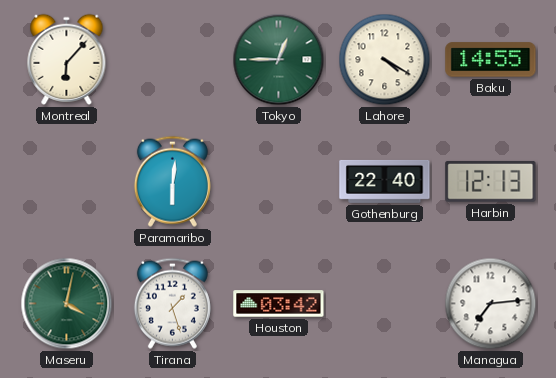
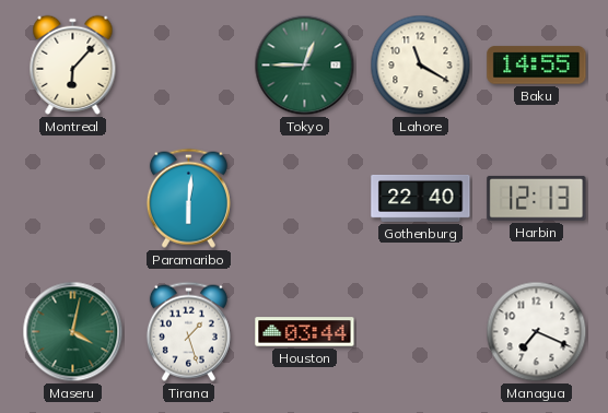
Lahore: 4:20 -> 11:20 (421, 66)
Houston: 03:42 -> 03:44 (305, 332)
Managua: 7:14 -> 7:19 (537, 332)
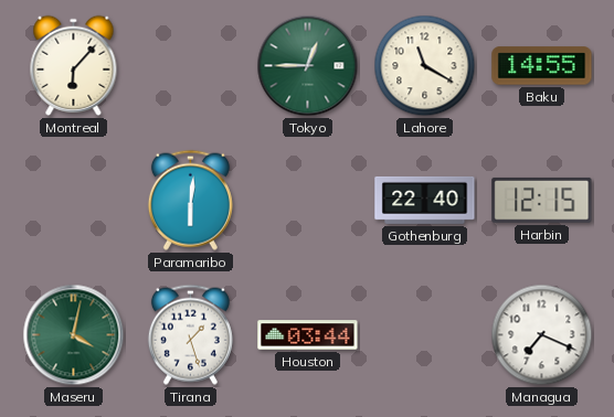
Harbin: 12:13 -> 12:15 (542, 200)
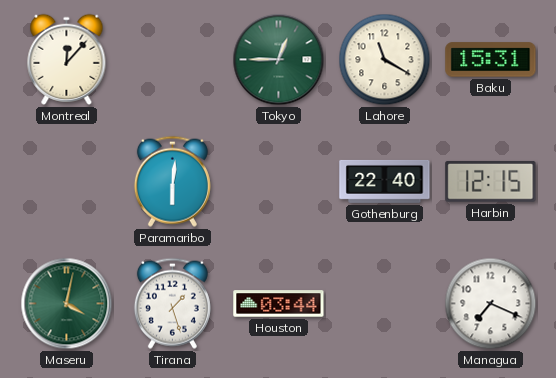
Montreal: 6:07 -> 12:07 (67, 59)
Baku: 14:55 -> 15:31 (491, 60)
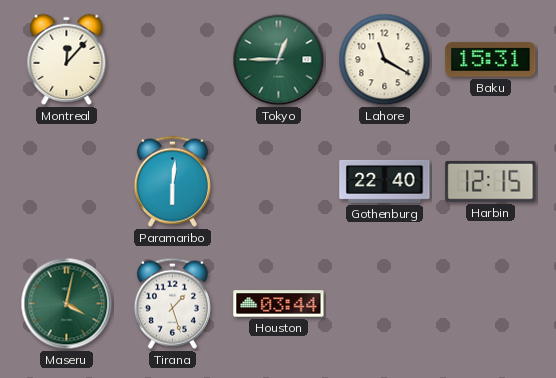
Managua: 7:19 -> none (491, 304)
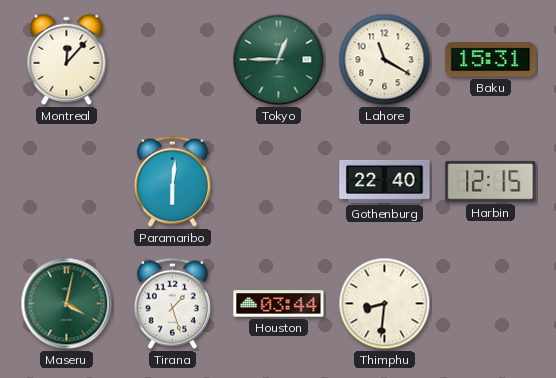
Thimphu: none -> 8:31 (385, 304)
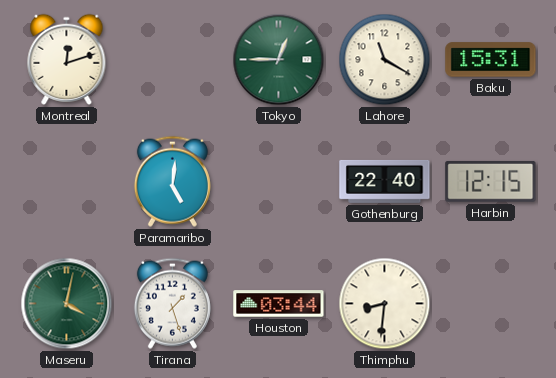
Montreal: 12:07 -> 12:12 (67, 59)
Paramaribo: 6:01 -> 5:01 (172, 181)
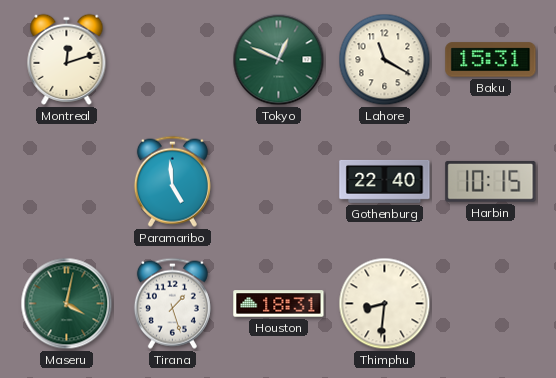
Tokyo: 12:45 -> 12:49 (279, 60)
Paramaribo: 5:01 -> 4:59 (172, 181)
Harbin: 12:15 -> 10:15 (491, 181)
Houston: 03:44 -> 18:31 (279, 304)
